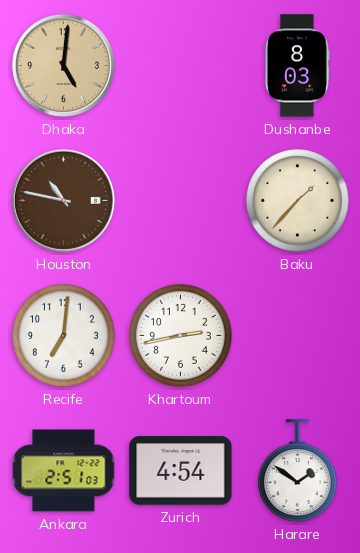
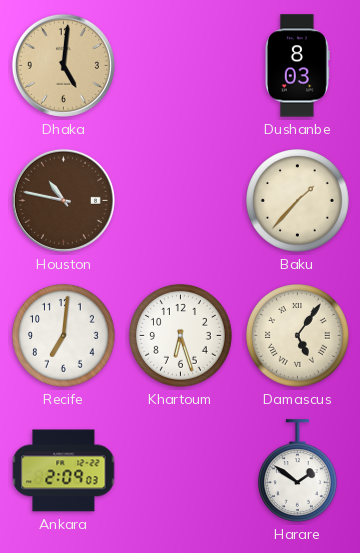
Khartoum: 2:43 -> 6:27 (181, 336)
Damascus: none -> 5:06 (298, 336)
Ankara: 2:51 -> 2:09 (64, 471)
Zurich: 4:54 -> none (181, 471)
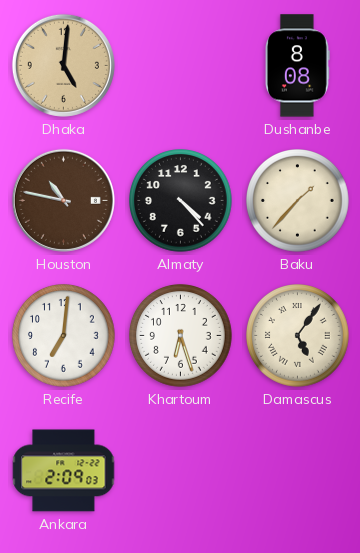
Dushanbe: 8:03 -> 8:08 (297, 66)
Almaty: none -> 4:23 (181, 201)
Harare: 1:51 -> none (298, 471)
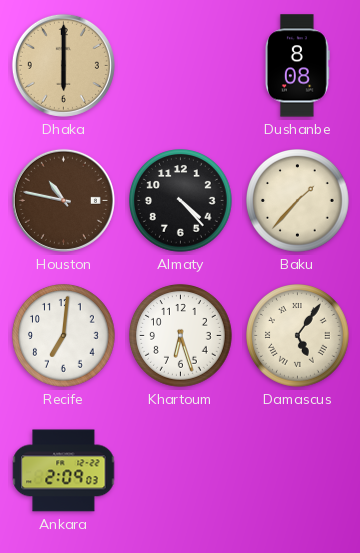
Dhaka: 5:01 -> 6:00 (63, 65)
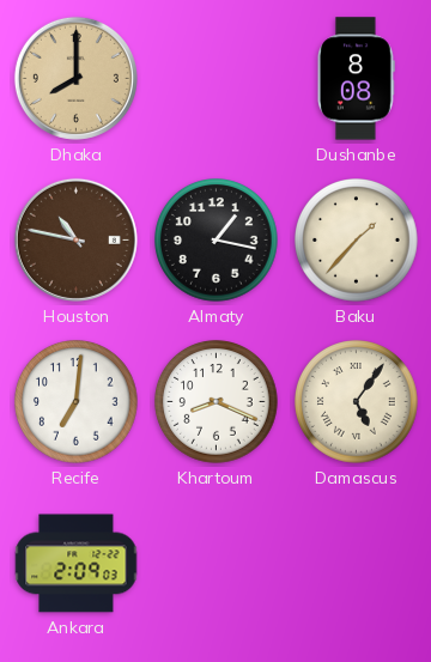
Dhaka: 6:00 -> 8:00 (75, 78)
Almaty: 4:23 -> 1:17 (217, 241)
Khartoum: 6:27 -> 8:19 (217, 402)
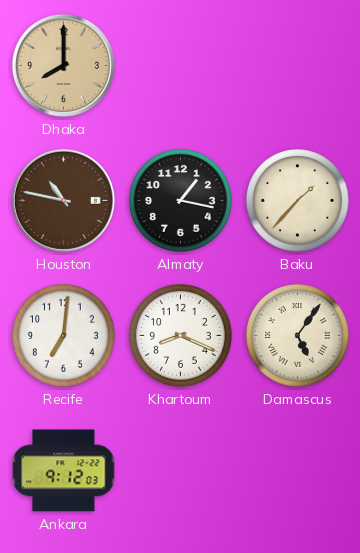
Dushanbe: 8:08 -> none (356, 79)
Ankara: 2:09 -> 9:12 (64, 471)
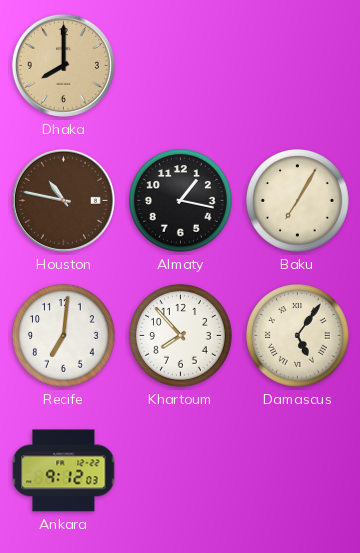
Baku: 1:37 -> 7:05 (298, 201)
Khartoum: 8:19 -> 7:53 (181, 336)
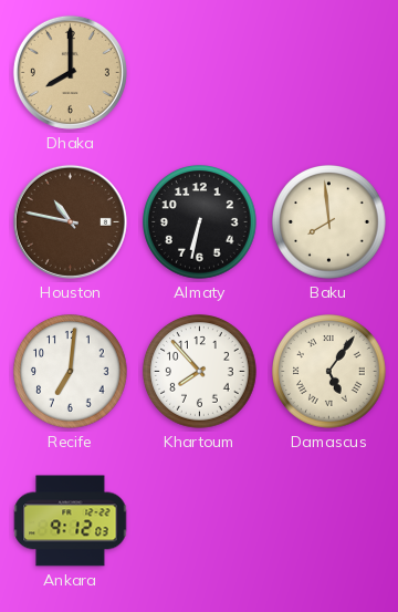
Almaty: 1:17 -> 6:32 (200, 222)
Baku: 7:05 -> 7:59 (329, 222)
